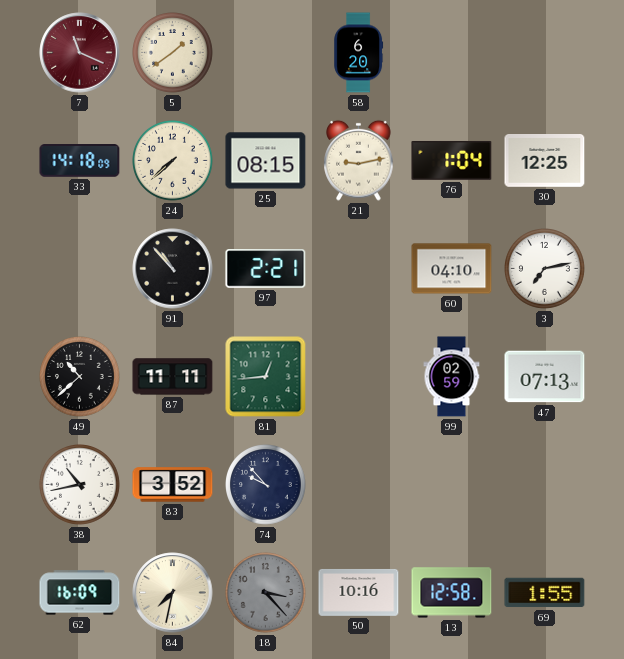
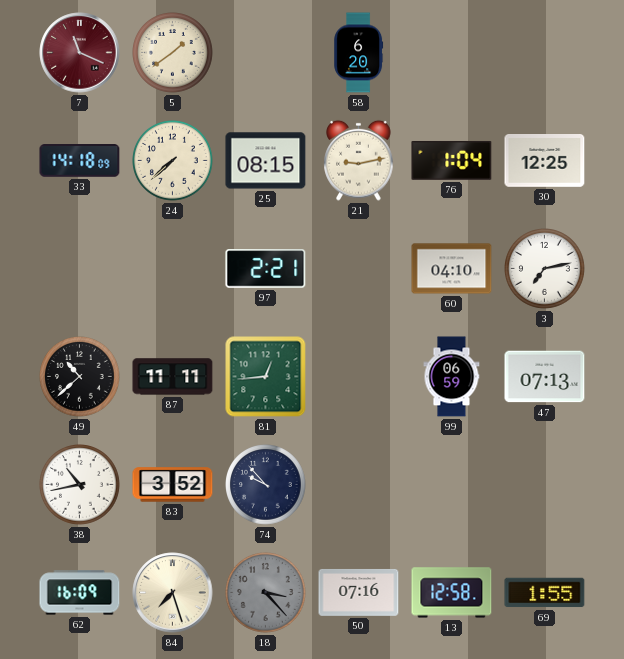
91: 10:53 -> none (173, 269)
99: 02:59 -> 06:59 (452, 377)
84: 7:32 -> 7:27 (173, 593)
50: 10:16 -> 07:16 (359, 593)
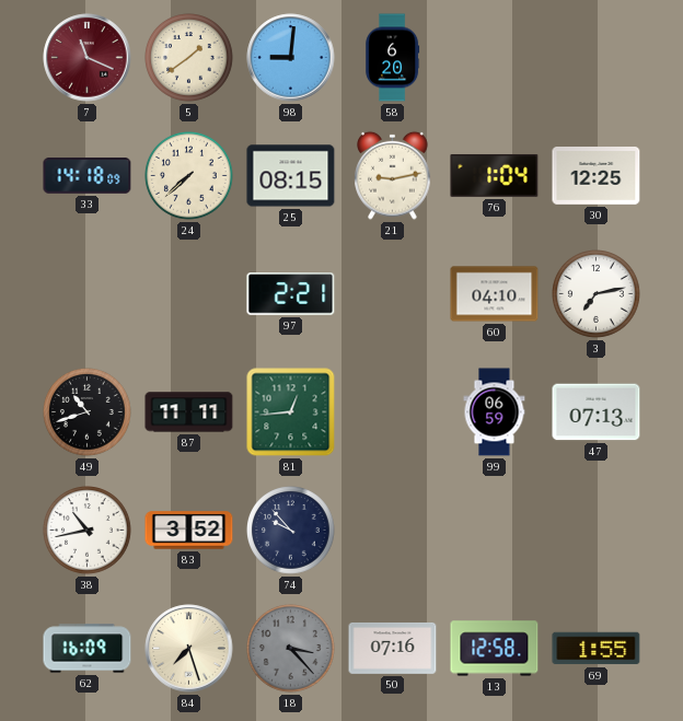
98: none -> 9:01 (291, 58)
49: 10:38 -> 10:42 (88, 412)
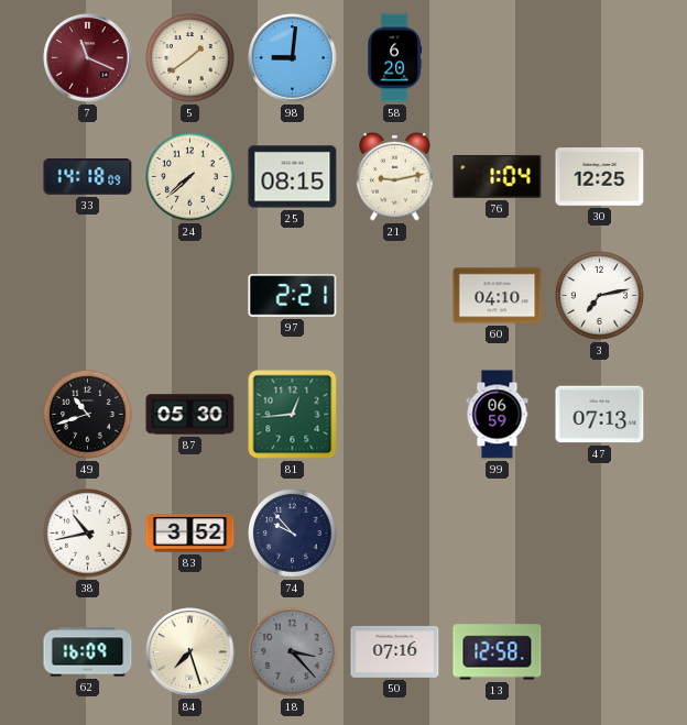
87: 11:11 -> 05:30 (190, 415)
69: 1:55 -> none (597, 649)
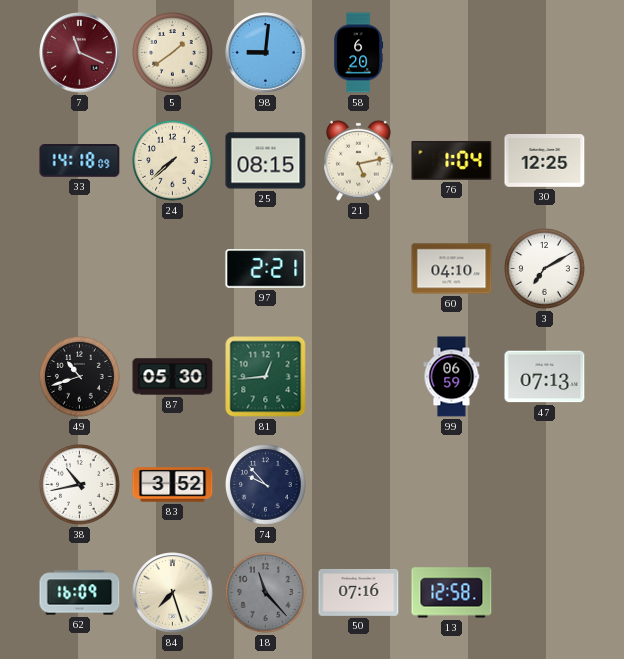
21: 9:13 -> 5:13 (359, 160)
3: 7:13 -> 7:10 (545, 269)
18: 3:23 -> 11:23 (266, 593)
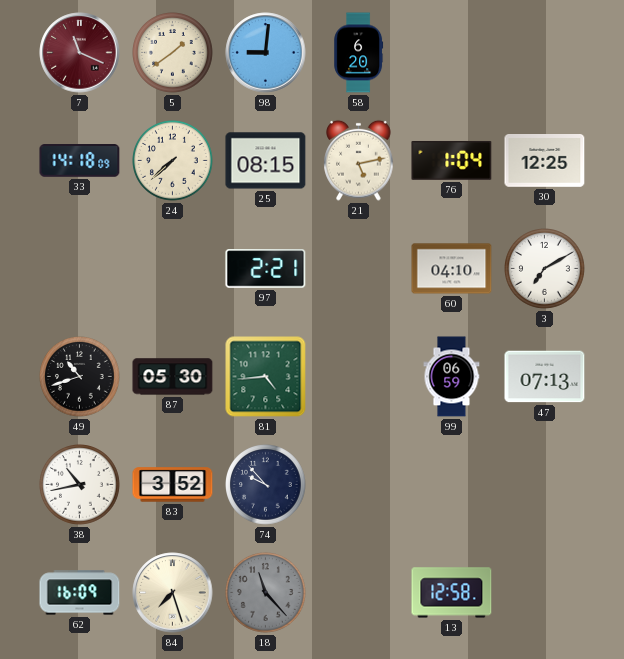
81: 12:44 -> 4:44 (266, 377)
50: 07:16 -> none (359, 593)
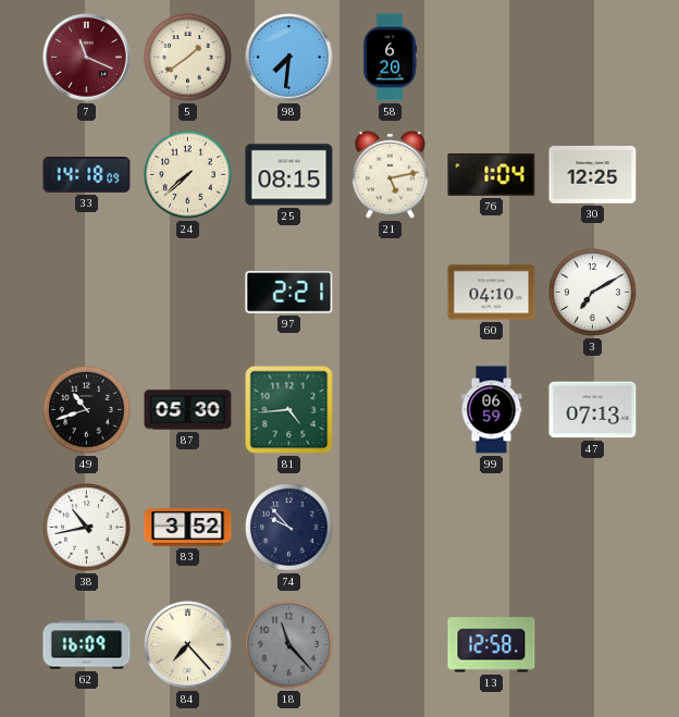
98: 9:01 -> 7:31 (289, 58)
84: 7:27 -> 7:23 (188, 645)
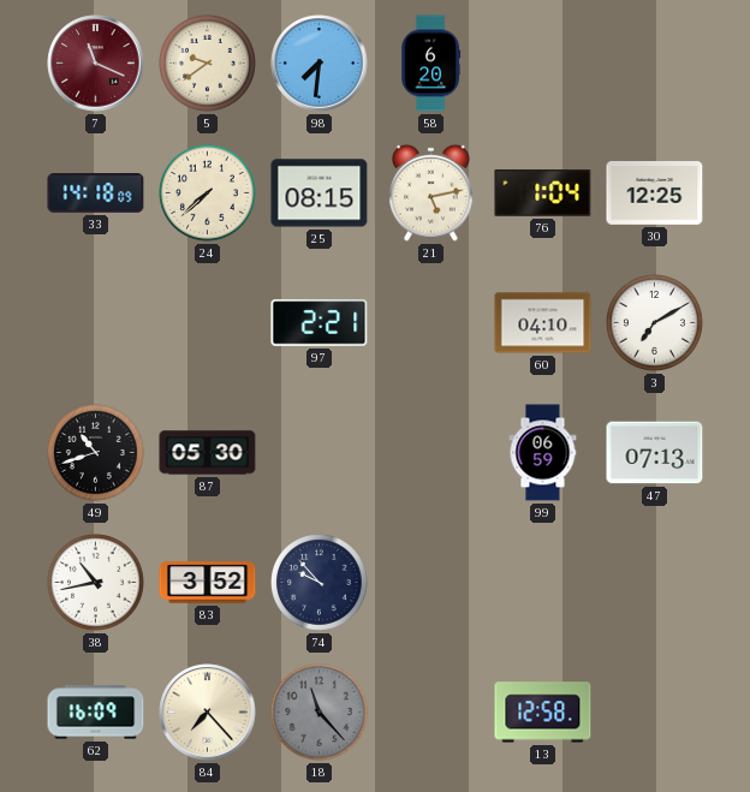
5: 1:39 -> 9:39 (208, 64)
81: 4:44 -> none (289, 410)
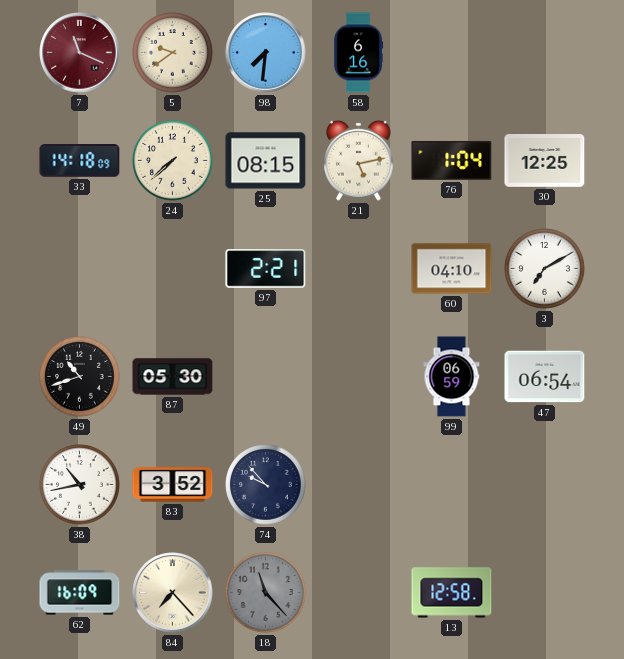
58: 6:20 -> 6:16 (359, 53)
47: 07:13 -> 06:54 (545, 377)
